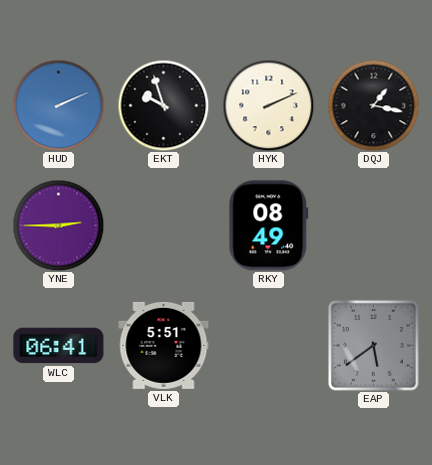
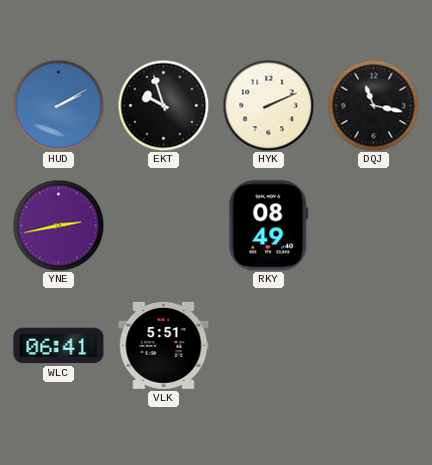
HUD: 2:11 -> 2:10 (58, 105)
DQJ: 1:17 -> 11:17 (373, 105)
YNE: 2:45 -> 2:43 (58, 225)
EAP: 5:39 -> none (373, 345)
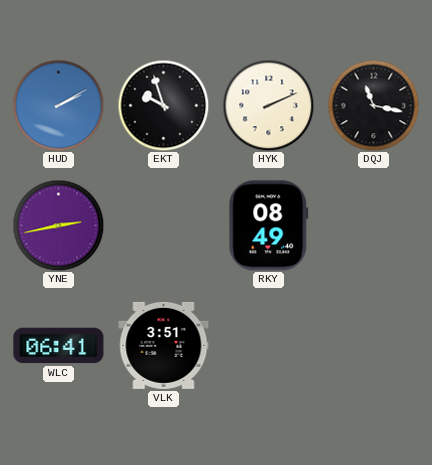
VLK: 5:51 -> 3:51 (164, 345)
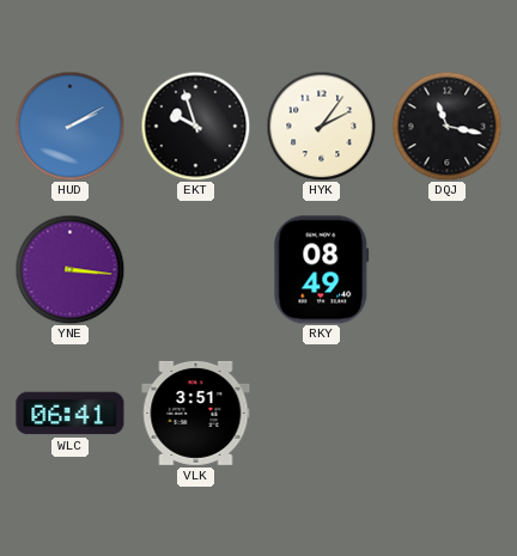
HYK: 2:11 -> 2:06 (321, 126)
YNE: 2:43 -> 3:16 (69, 269)
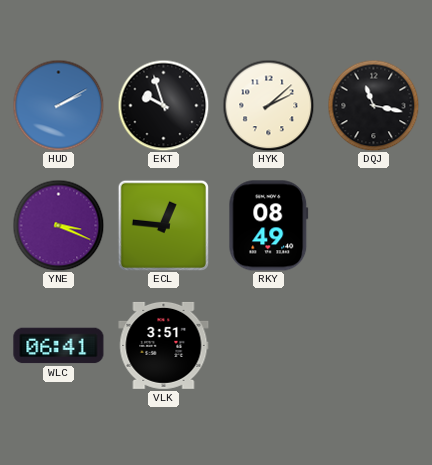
HYK: 2:06 -> 2:08 (268, 105)
YNE: 3:16 -> 3:19 (58, 225)
ECL: none -> 12:46 (163, 225)
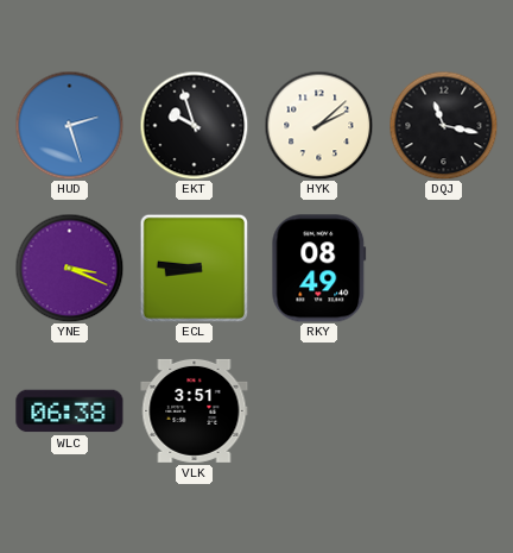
HUD: 2:10 -> 2:27 (69, 125)
ECL: 12:46 -> 8:46 (194, 268)
WLC: 06:41 -> 06:38 (70, 411)
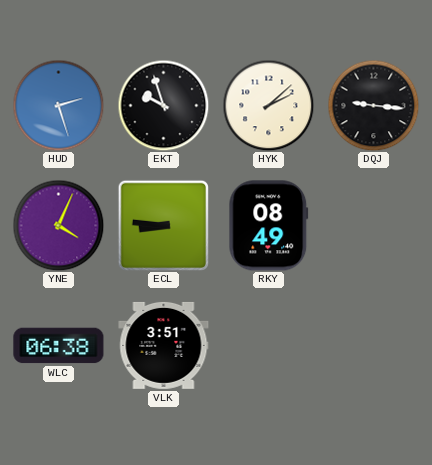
DQJ: 11:17 -> 9:16 (373, 105)
YNE: 3:19 -> 4:04 (58, 225)
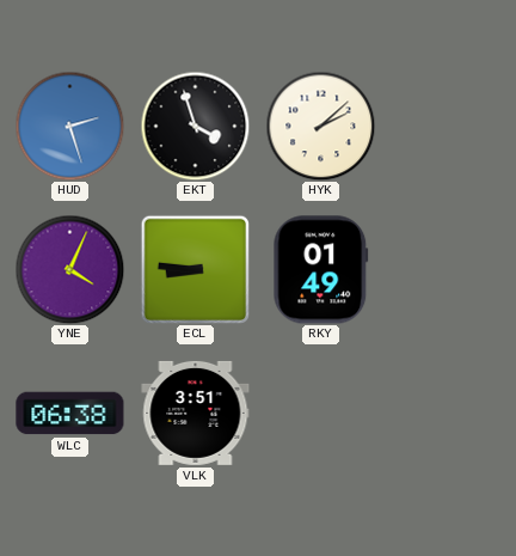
EKT: 9:57 -> 3:57 (195, 126)
DQJ: 9:16 -> none (373, 105)
RKY: 08:49 -> 01:49 (321, 270)
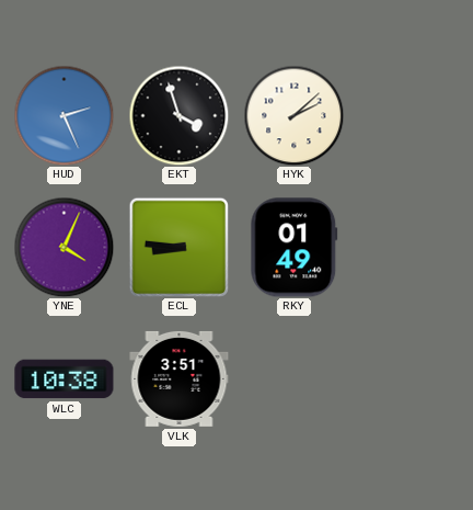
HUD: 2:27 -> 2:26 (64, 115)
WLC: 06:38 -> 10:38 (65, 379)
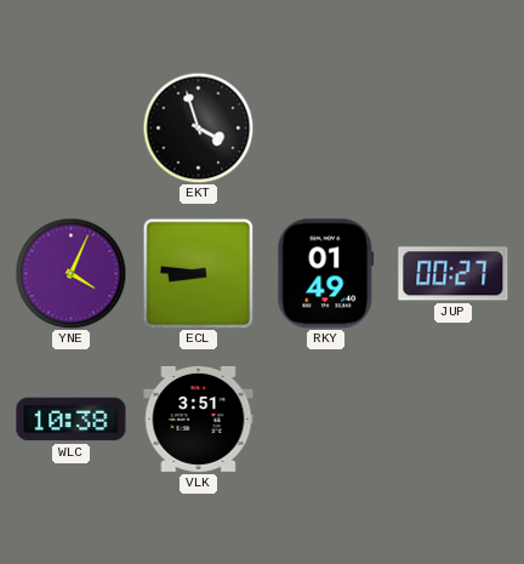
HUD: 2:26 -> none (64, 115)
HYK: 2:08 -> none (293, 115)
JUP: none -> 00:27 (454, 274)
